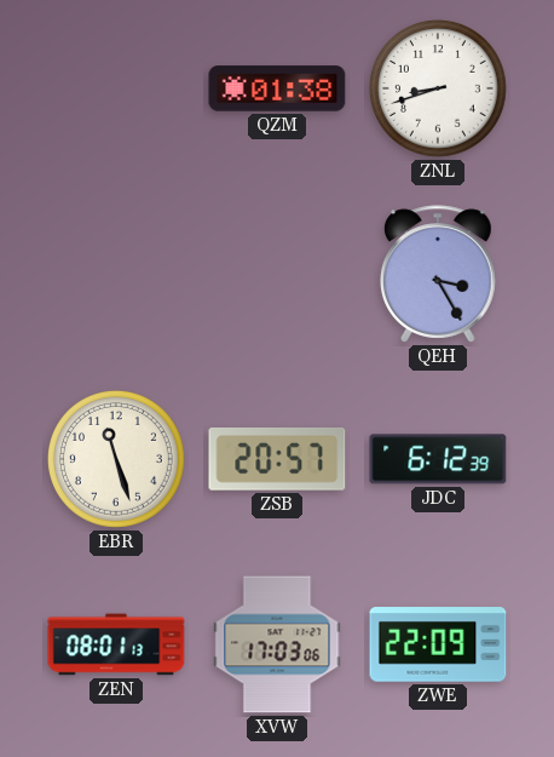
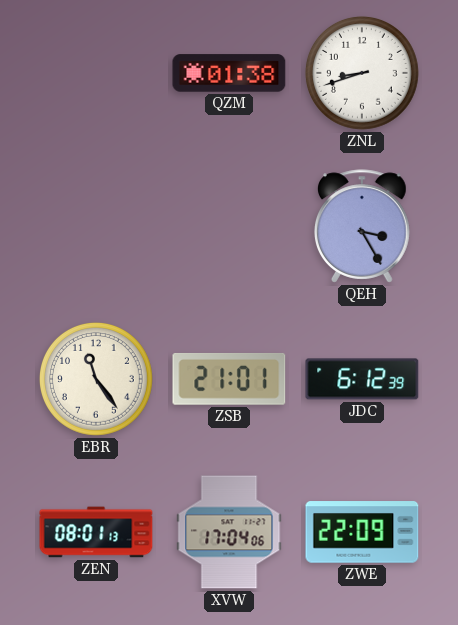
EBR: 11:27 -> 11:24 (96, 379)
ZSB: 20:57 -> 21:01 (229, 379)
XVW: 17:03 -> 17:04 (229, 532)
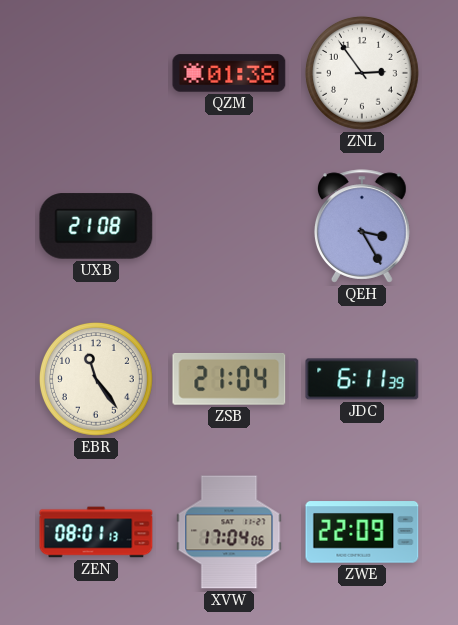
ZNL: 8:42 -> 2:54 (362, 73)
UXB: none -> 21:08 (96, 226)
ZSB: 21:01 -> 21:04 (229, 379)
JDC: 6:12 -> 6:11 (362, 379)
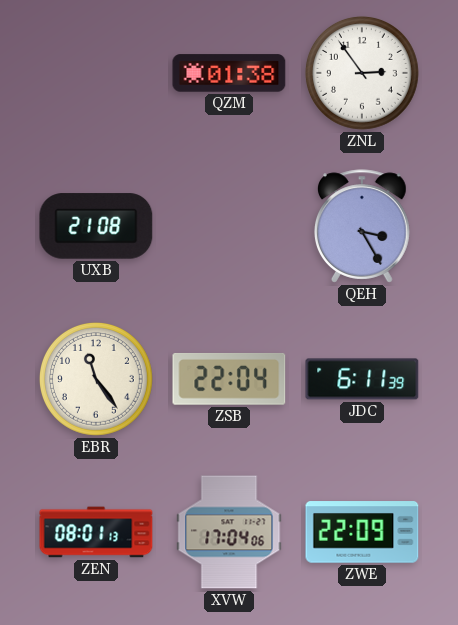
ZSB: 21:04 -> 22:04 (229, 379)
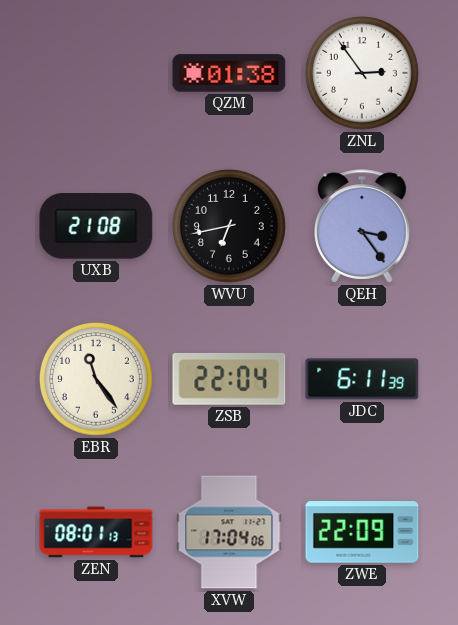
WVU: none -> 6:43 (229, 226)
QEH: 3:25 -> 3:24 (362, 226)
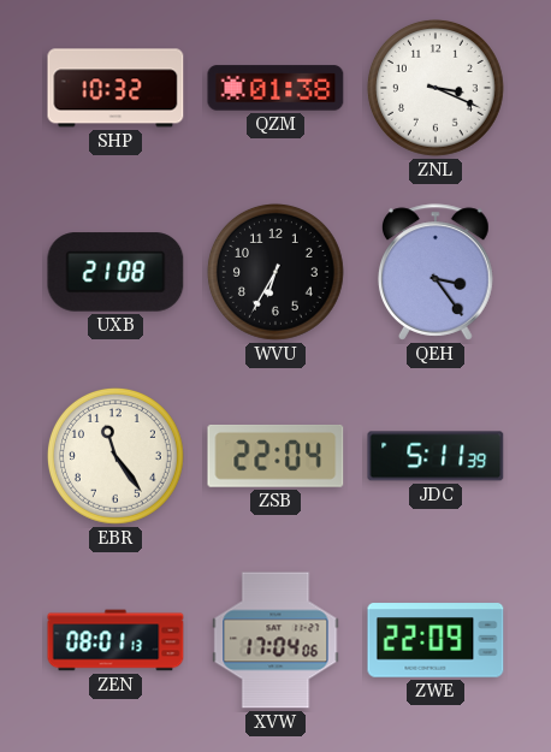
SHP: none -> 10:32 (115, 88)
ZNL: 2:54 -> 3:19 (436, 88)
WVU: 6:43 -> 6:35 (275, 272)
JDC: 6:11 -> 5:11 (436, 456)
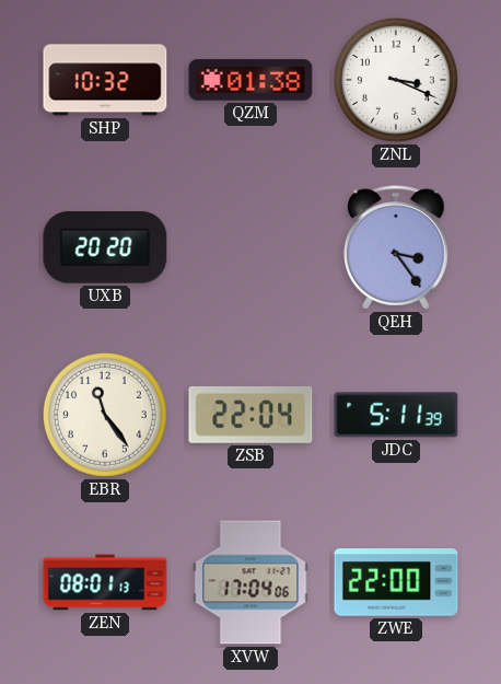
UXB: 21:08 -> 20:20 (105, 247)
WVU: 6:35 -> none (275, 272)
ZWE: 22:09 -> 22:00 (396, 582)
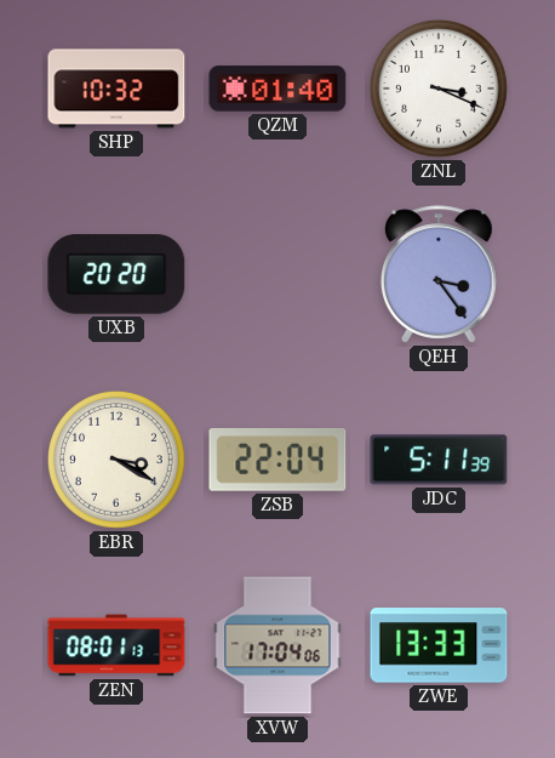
QZM: 01:38 -> 01:40 (277, 89)
EBR: 11:24 -> 3:20 (116, 460)
ZWE: 22:00 -> 13:33 (439, 645)
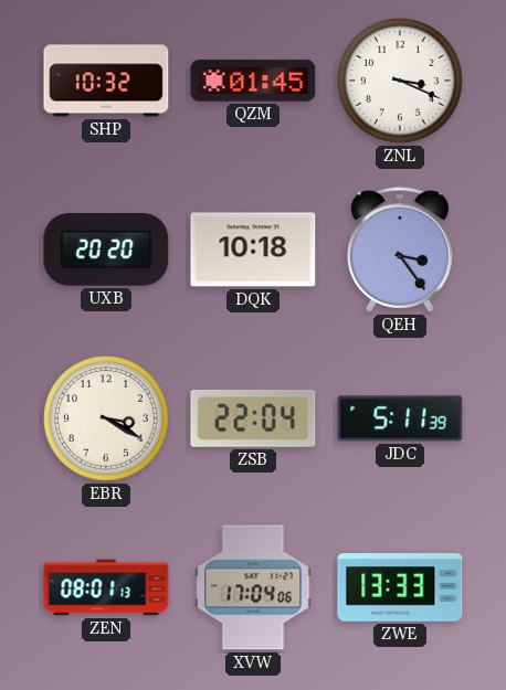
QZM: 01:40 -> 01:45 (253, 81)
DQK: none -> 10:18 (253, 250)
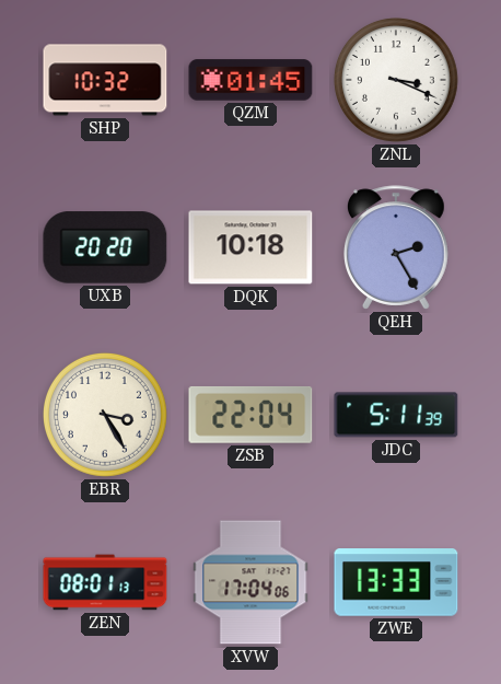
QEH: 3:24 -> 2:25 (396, 247)
EBR: 3:20 -> 3:25 (105, 415)
